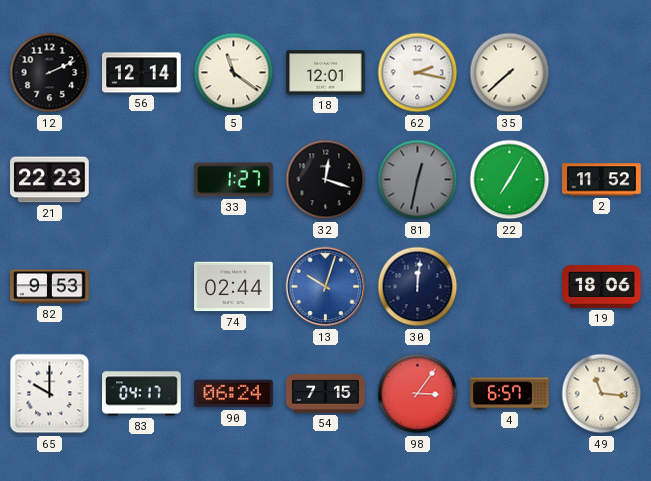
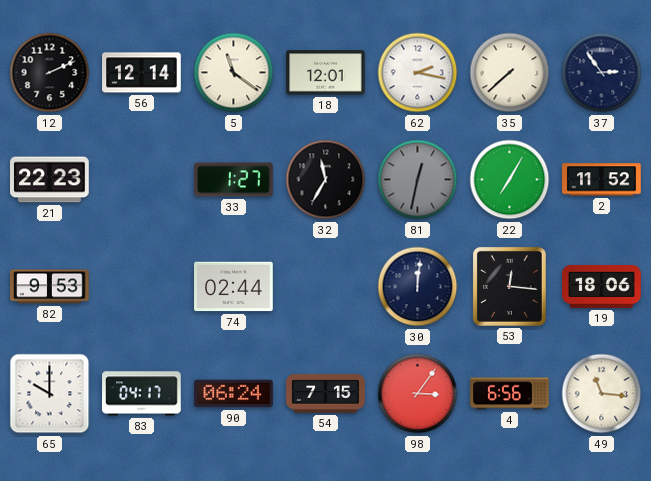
37: none -> 2:54 (602, 73)
32: 12:18 -> 11:35 (326, 180)
13: 10:03 -> none (326, 287)
53: none -> 12:16 (509, 286)
4: 6:57 -> 6:56 (510, 394)
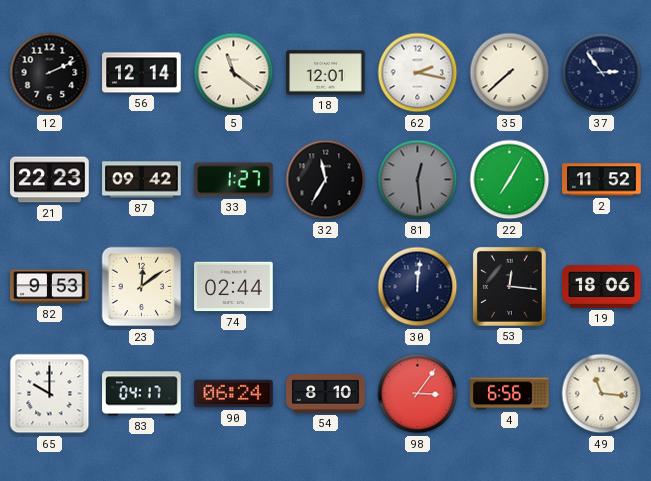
87: none -> 09:42 (142, 180)
81: 12:32 -> 12:29 (418, 180)
23: none -> 12:09 (142, 287)
54: 7:15 -> 8:10 (326, 394)
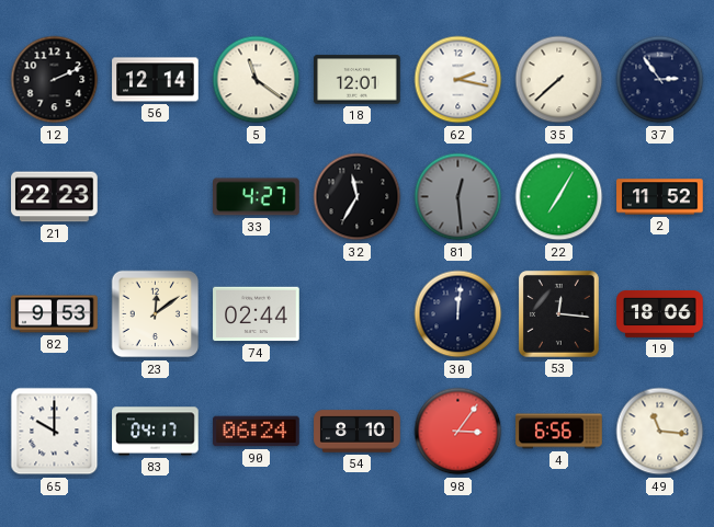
87: 09:42 -> none (142, 180)
33: 1:27 -> 4:27 (257, 197)
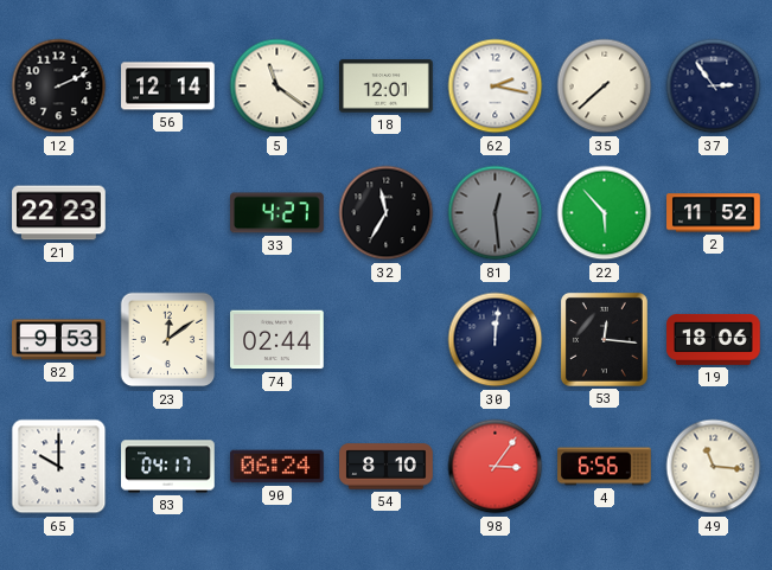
22: 7:05 -> 5:53 (605, 213)
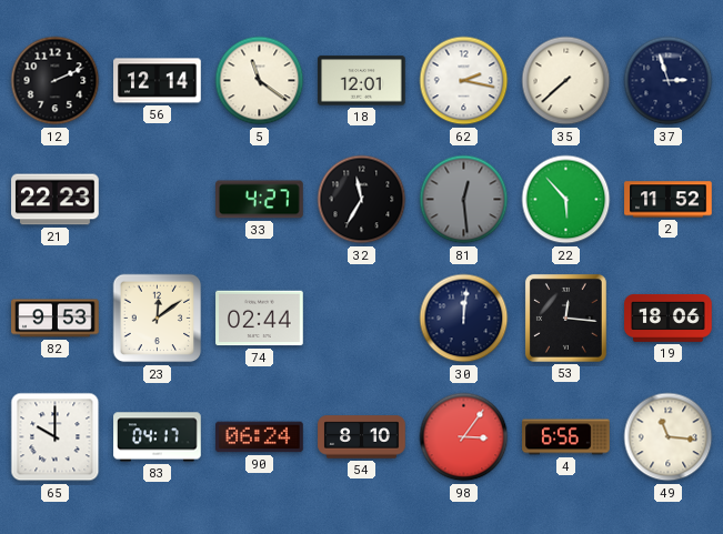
37: 2:54 -> 2:57 (669, 81)
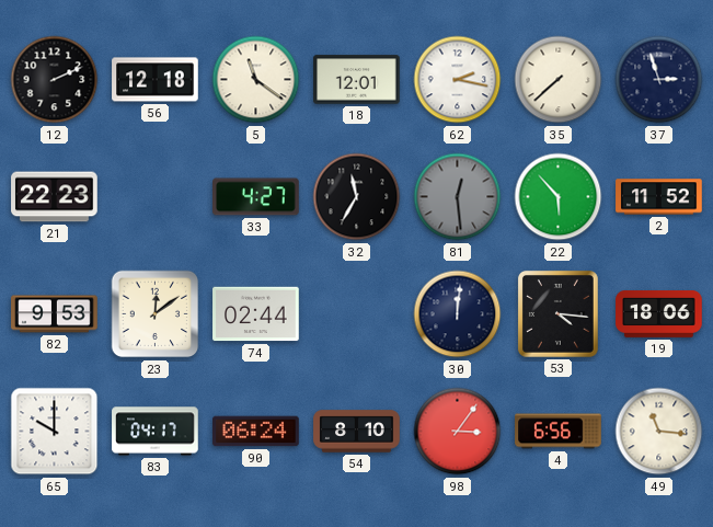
56: 12:14 -> 12:18 (156, 80)
53: 12:16 -> 4:16 (557, 313)
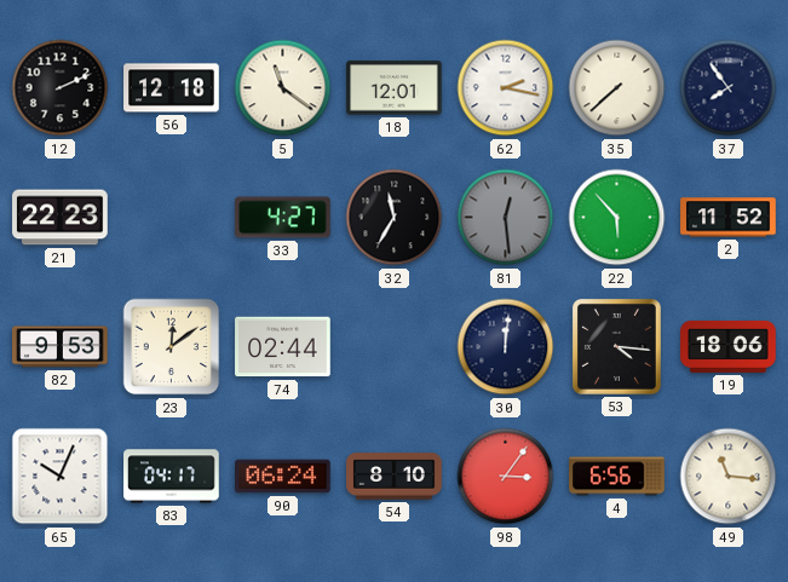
37: 2:57 -> 7:54 (729, 88)
65: 10:00 -> 10:04 (61, 477)
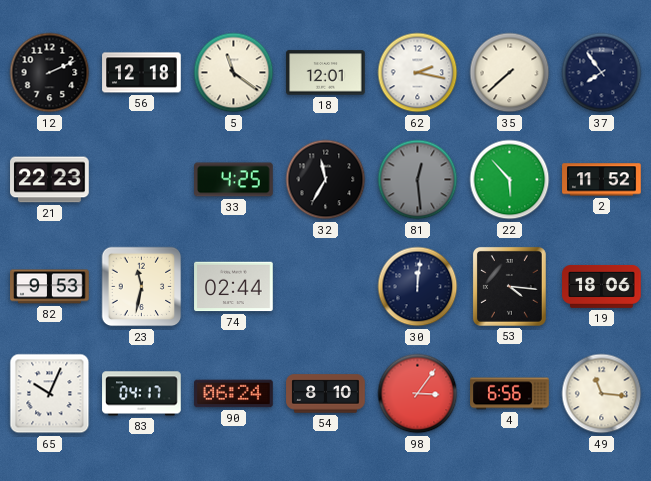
33: 4:27 -> 4:25 (234, 180)
23: 12:09 -> 11:32 (142, 287)
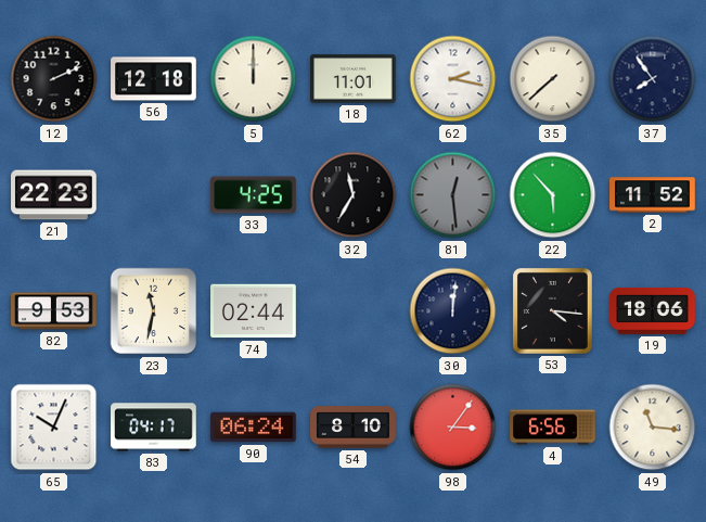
5: 11:21 -> 12:00 (254, 79)
18: 12:01 -> 11:01 (354, 79)
